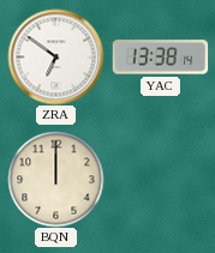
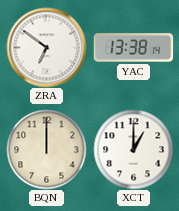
XCT: none -> 1:00 (133, 149)
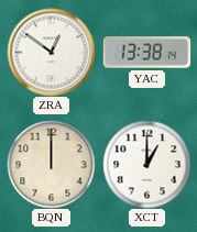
ZRA: 6:51 -> 12:51 (51, 52)
